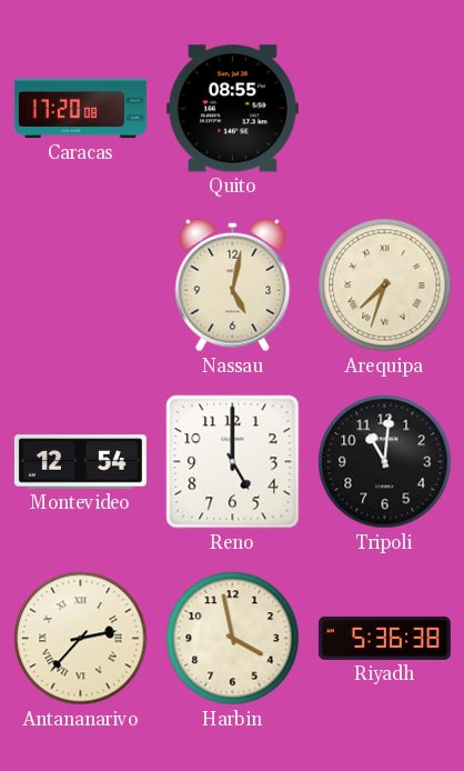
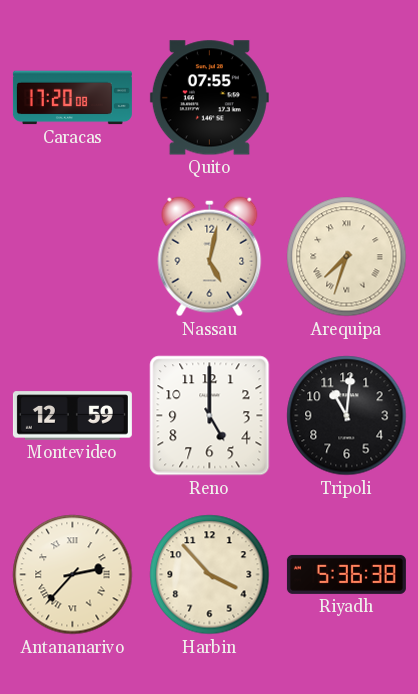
Quito: 08:55 -> 07:55 (209, 98)
Montevideo: 12:54 -> 12:59 (72, 416)
Harbin: 3:58 -> 3:53 (210, 575)
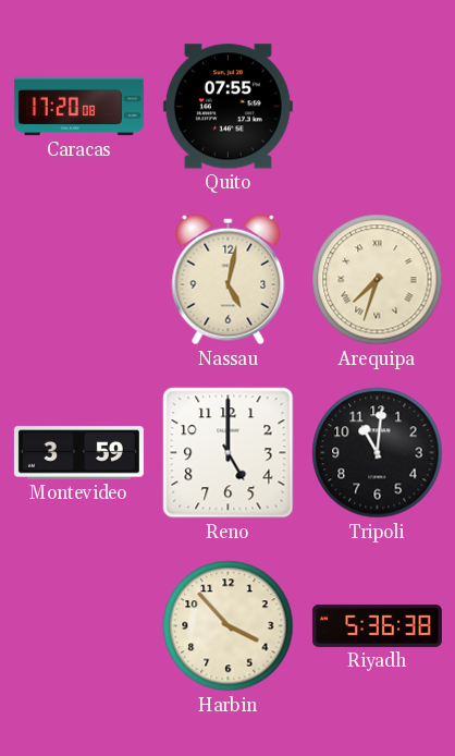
Montevideo: 12:59 -> 3:59 (78, 453)
Antananarivo: 2:37 -> none (73, 575)
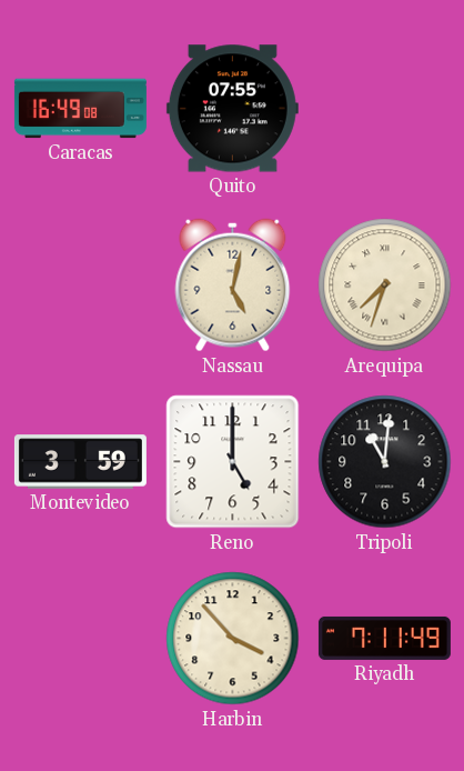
Caracas: 17:20 -> 16:49 (80, 109)
Riyadh: 5:36 -> 7:11 (384, 638)
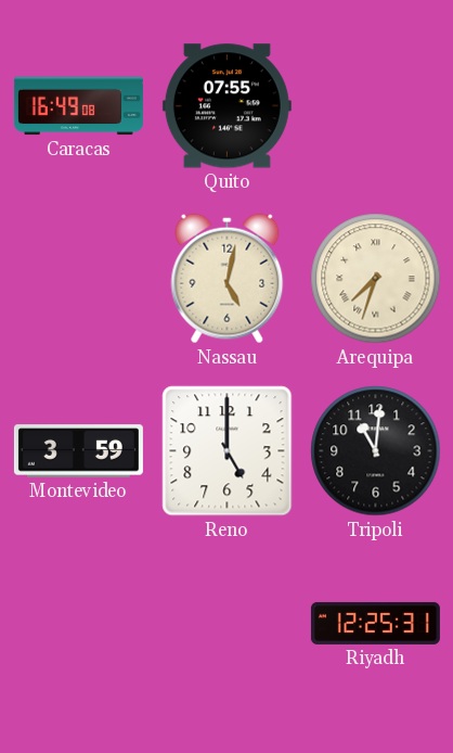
Harbin: 3:53 -> none (233, 639)
Riyadh: 7:11 -> 12:25 (375, 623)
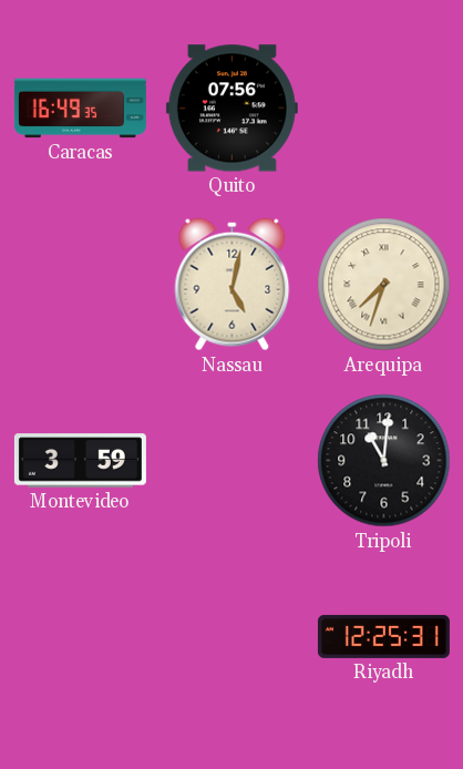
Caracas: 16:49:08 -> 16:49:35 (80, 109)
Quito: 07:55 -> 07:56 (231, 109)
Reno: 5:00 -> none (228, 451)
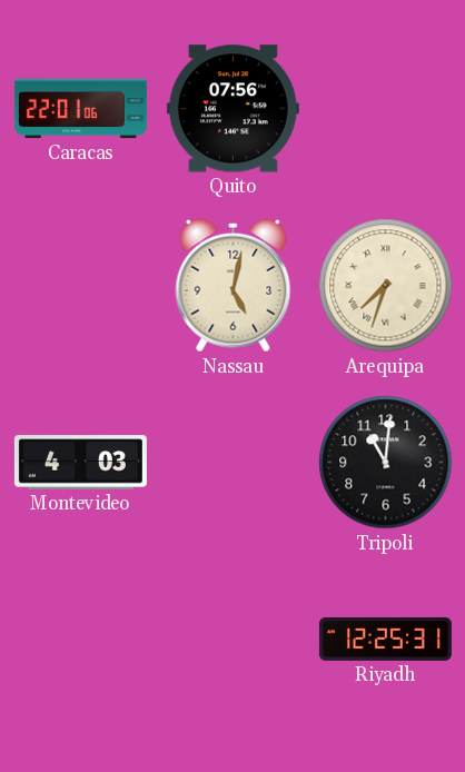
Caracas: 16:49 -> 22:01 (80, 109)
Montevideo: 3:59 -> 4:03 (80, 463)
